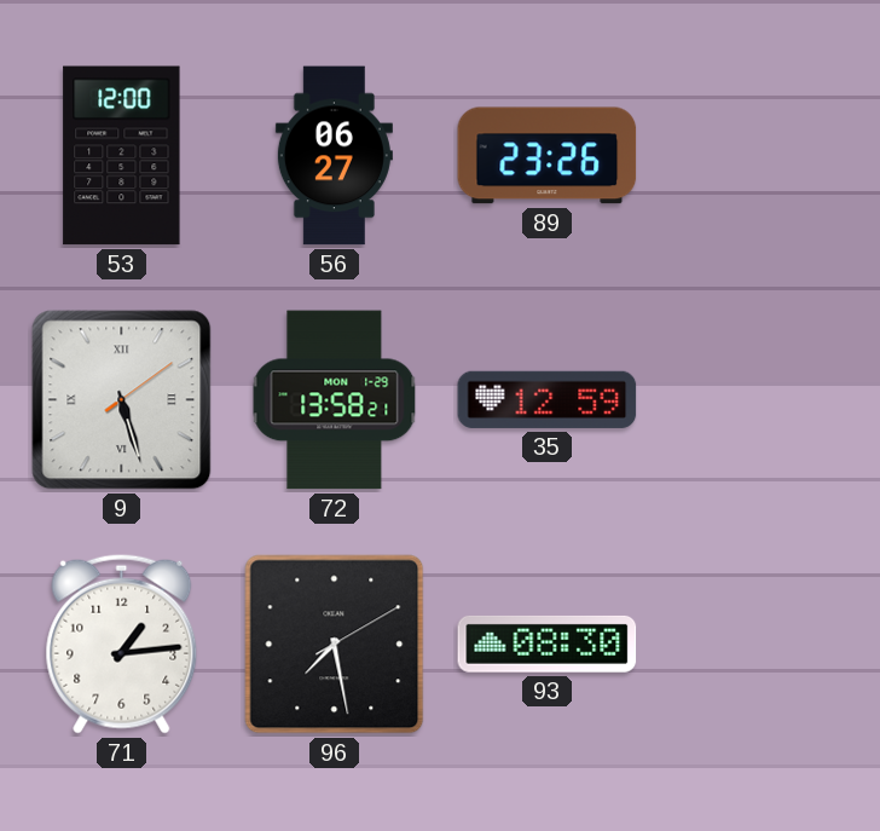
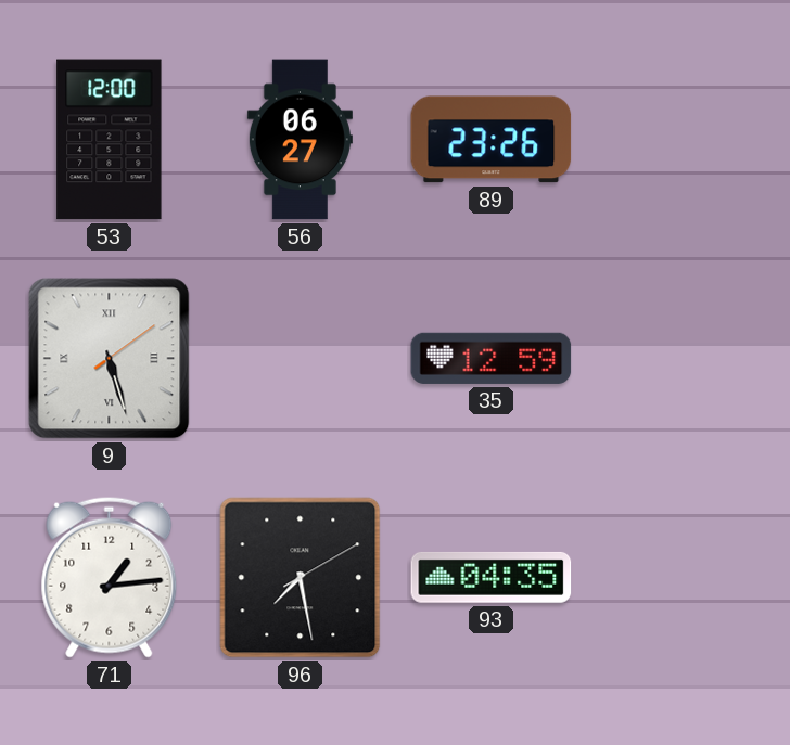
72: 13:58 -> none (335, 400)
93: 08:30 -> 04:35 (492, 577)
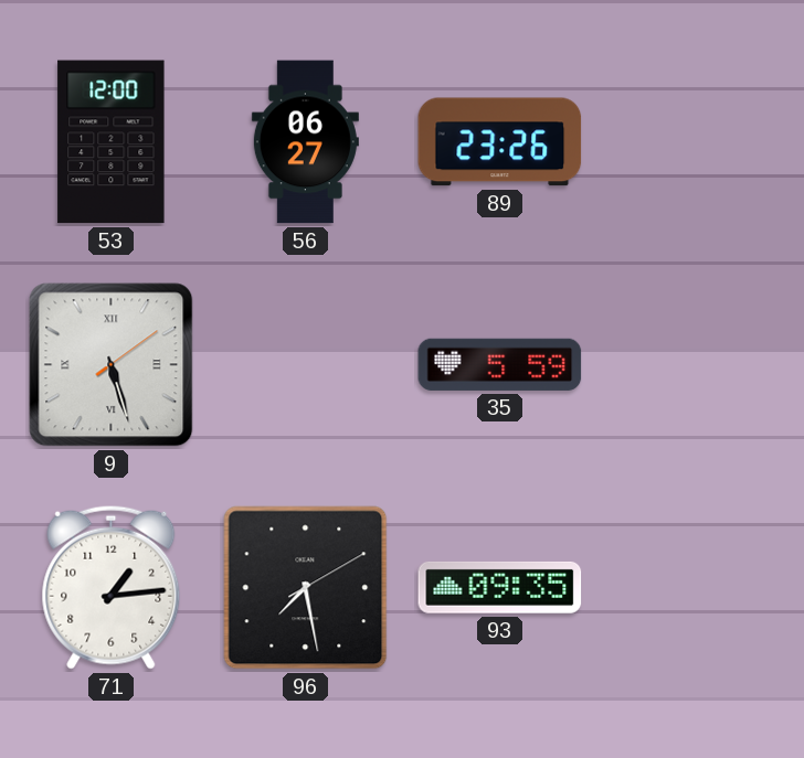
35: 12:59 -> 5:59 (500, 364)
93: 04:35 -> 09:35 (500, 587)
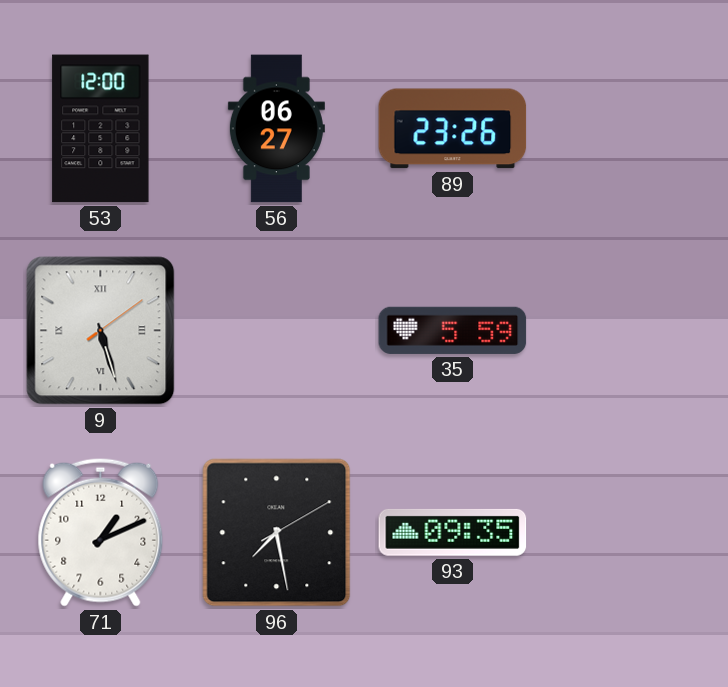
71: 1:14 -> 1:11 (101, 532)
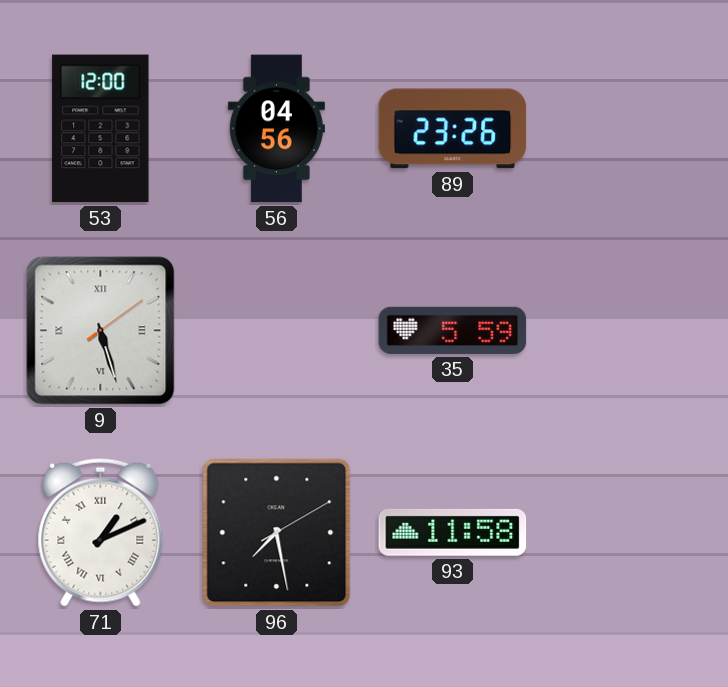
56: 06:27 -> 04:56 (276, 129)
71 numerals: Arabic -> Roman (101, 532)
93: 09:35 -> 11:58 (453, 532)
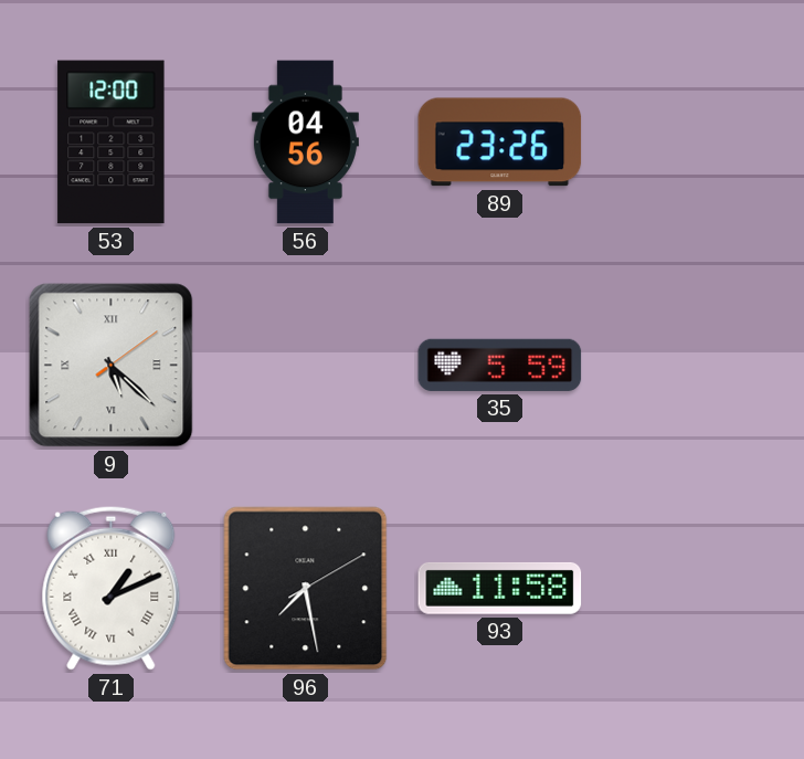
9: 5:27 -> 5:22 (112, 366)
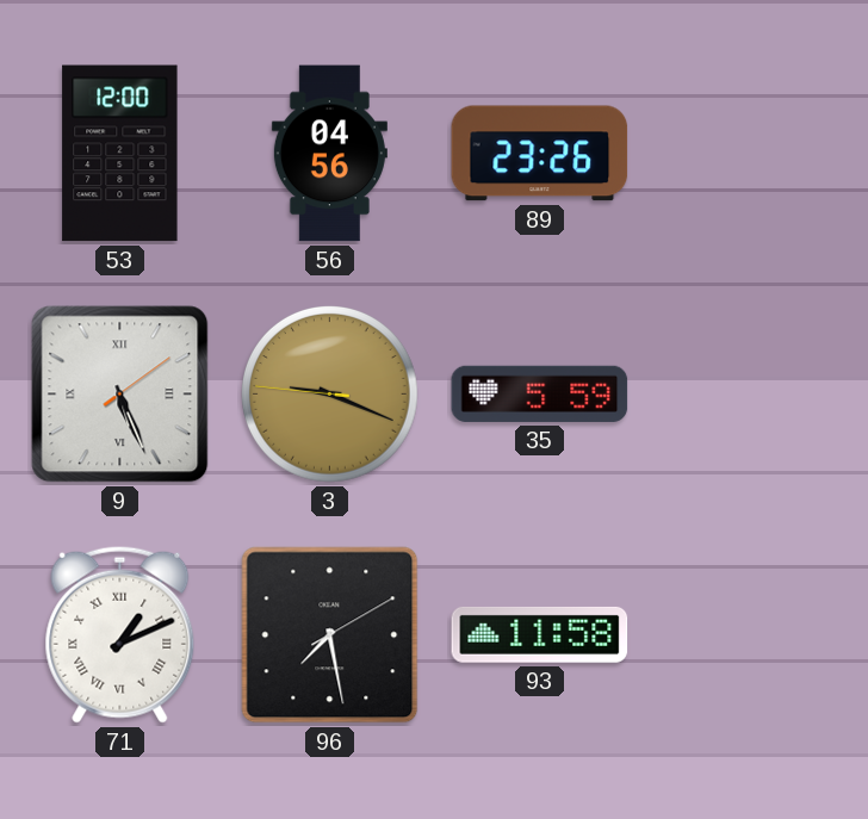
9: 5:22 -> 5:26 (120, 395)
3: none -> 9:18 (330, 395)
